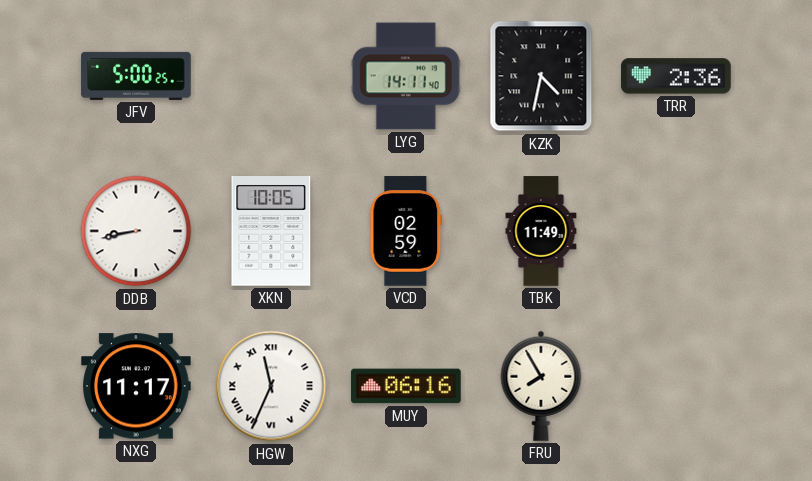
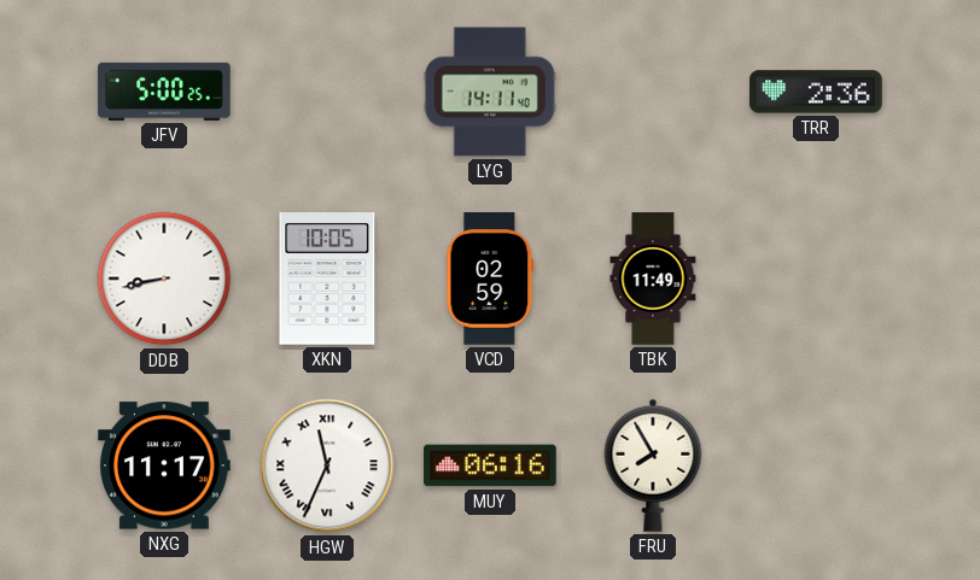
KZK: 4:32 -> none (541, 76)
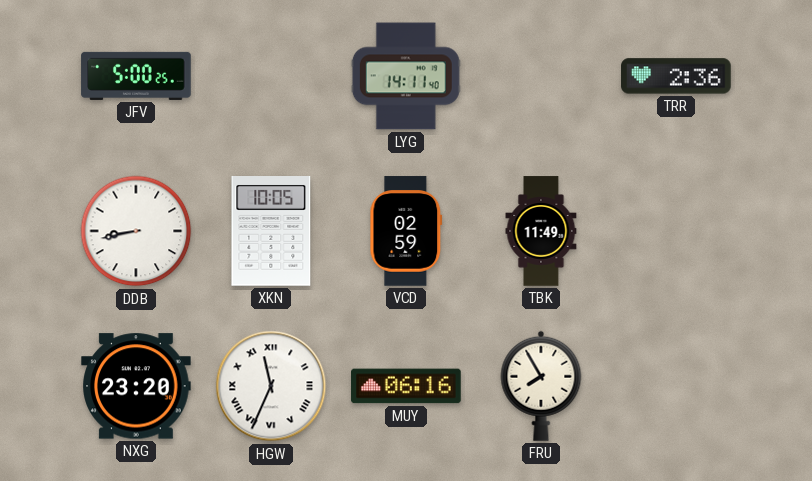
NXG: 11:17 -> 23:20 (136, 386)
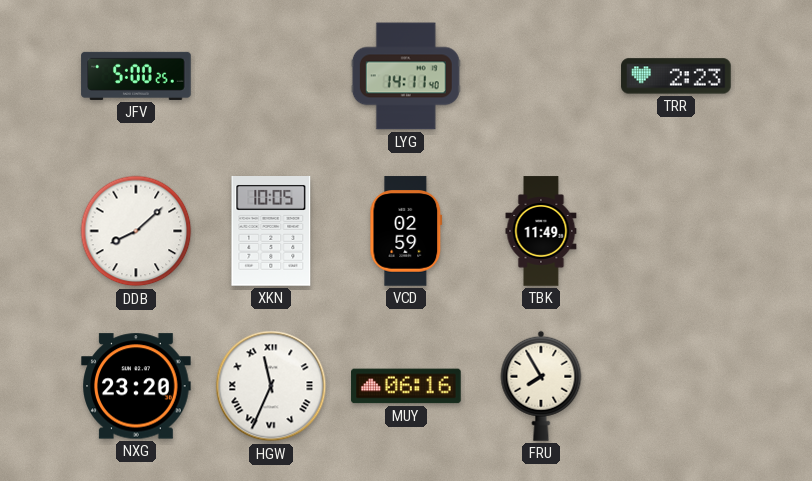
TRR: 2:36 -> 2:23 (676, 76)
DDB: 8:43 -> 8:08 (136, 231)
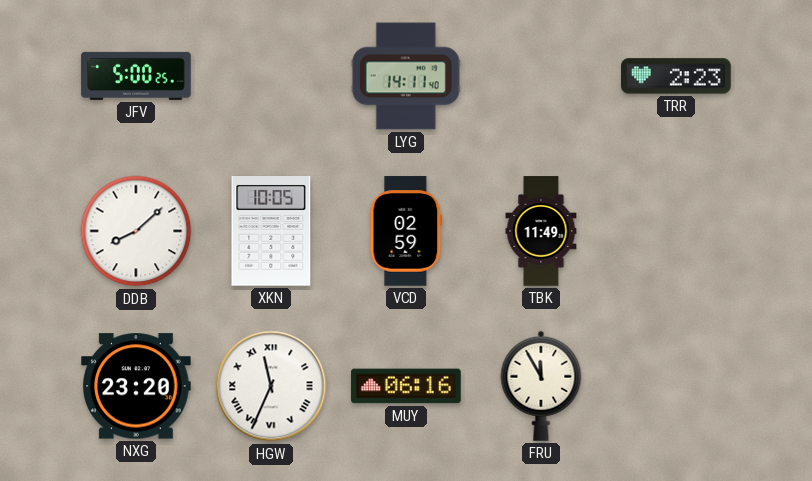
FRU: 7:55 -> 11:55 (541, 386)
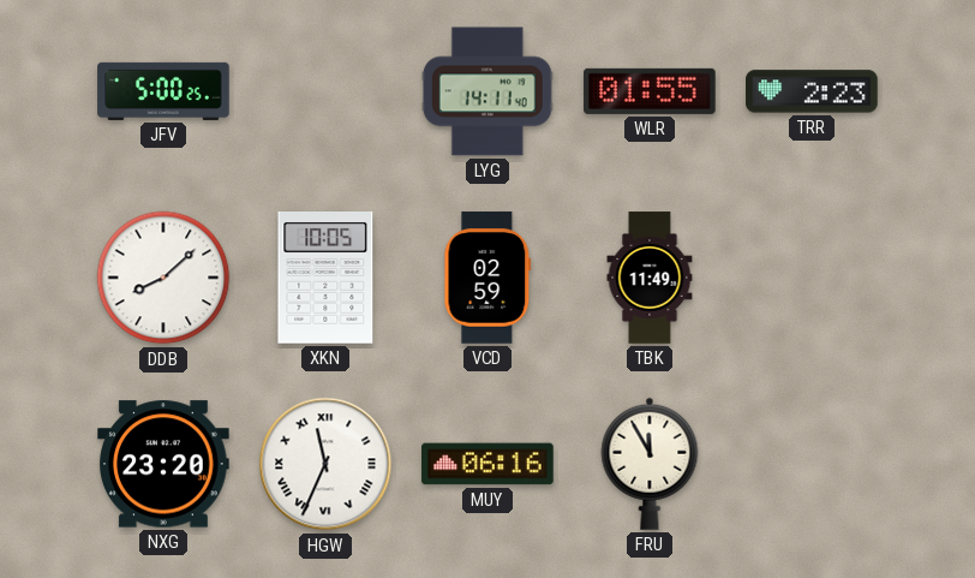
WLR: none -> 01:55 (650, 91)
